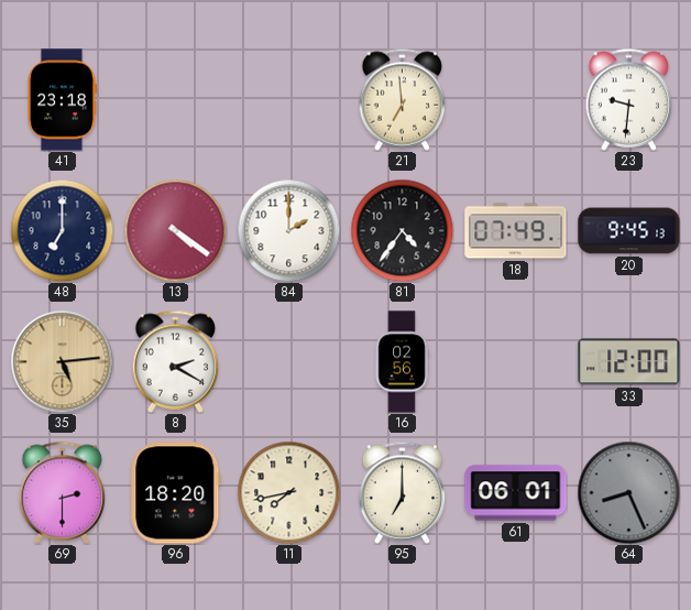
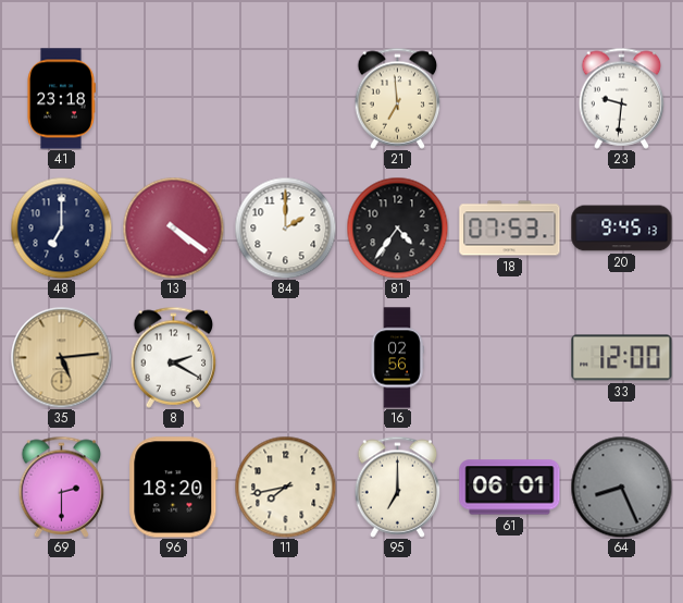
18: 07:49 -> 07:53 (510, 229)
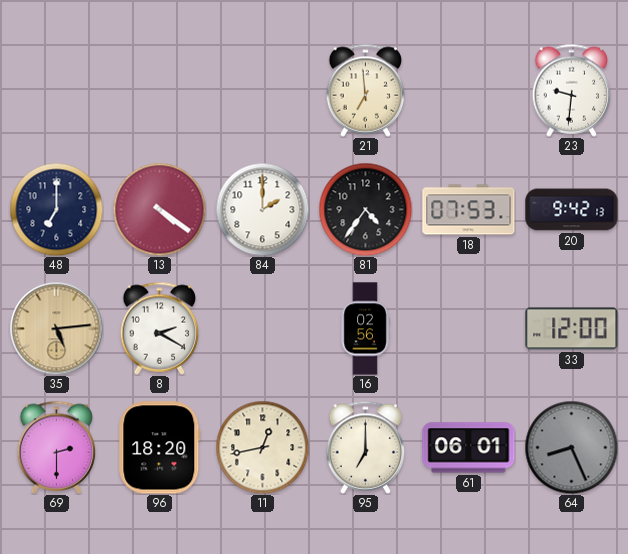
41: 23:18 -> none (61, 99)
20: 9:45 -> 9:42 (572, 210)
11: 7:43 -> 12:43 (262, 447)
